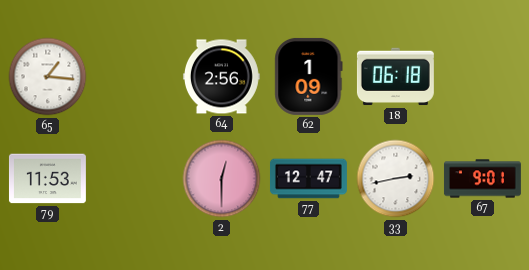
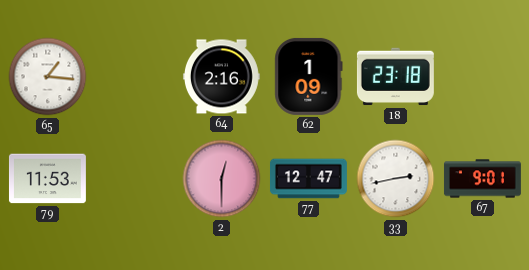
64: 2:56 -> 2:16 (221, 77)
18: 06:18 -> 23:18 (395, 77)
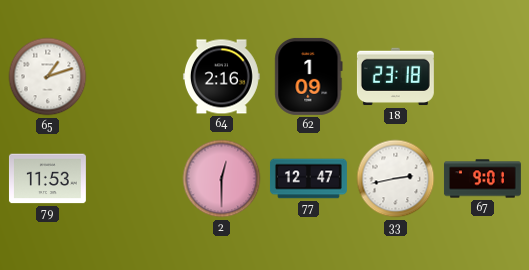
65: 1:16 -> 1:12 (48, 77)
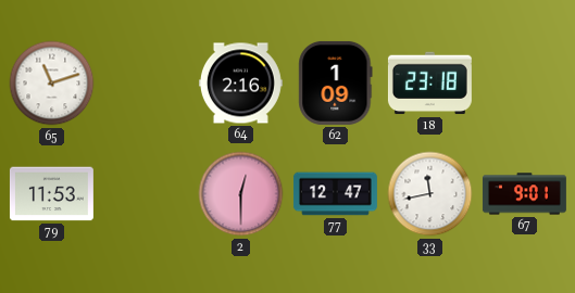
65: 1:12 -> 11:12 (52, 84)
33: 2:43 -> 11:43 (430, 194)
